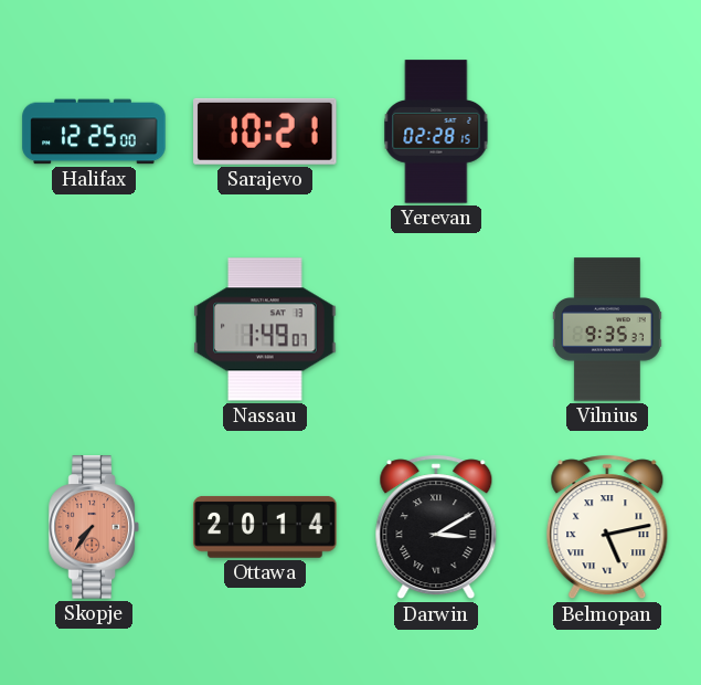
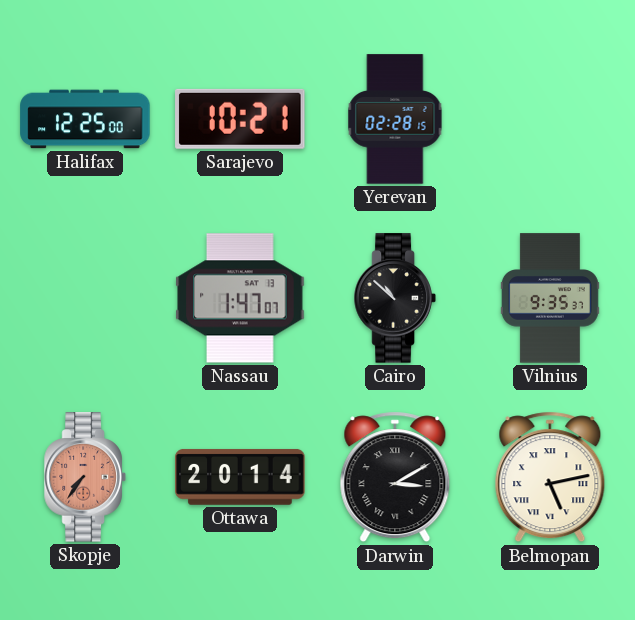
Nassau: 1:49 -> 1:47 (240, 298)
Cairo: none -> 10:52 (395, 298)
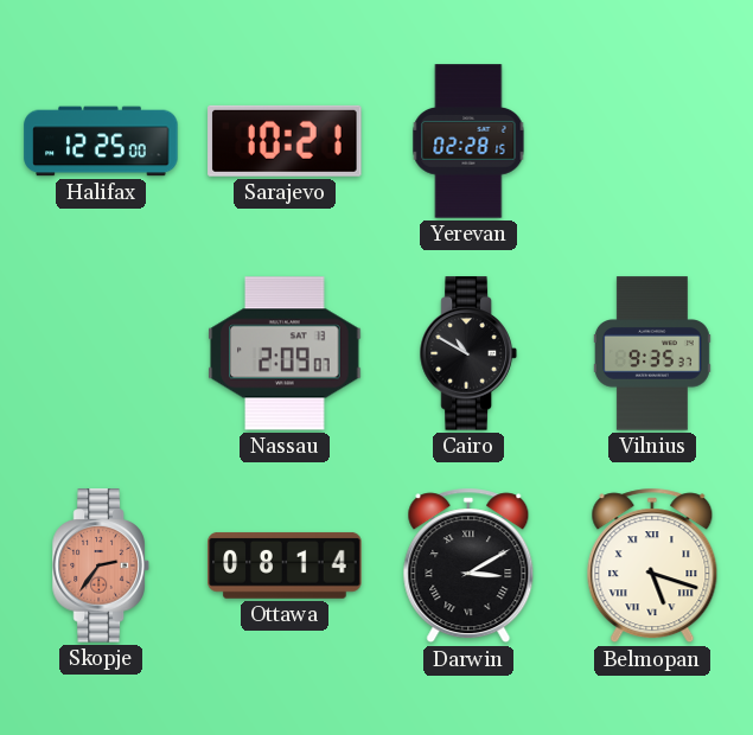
Nassau: 1:47 -> 2:09 (285, 353)
Cairo: 10:52 -> 10:50 (468, 353)
Skopje: 7:36 -> 2:36 (101, 565)
Ottawa: 20:14 -> 08:14 (285, 565)
Belmopan: 5:13 -> 5:18 (652, 565)
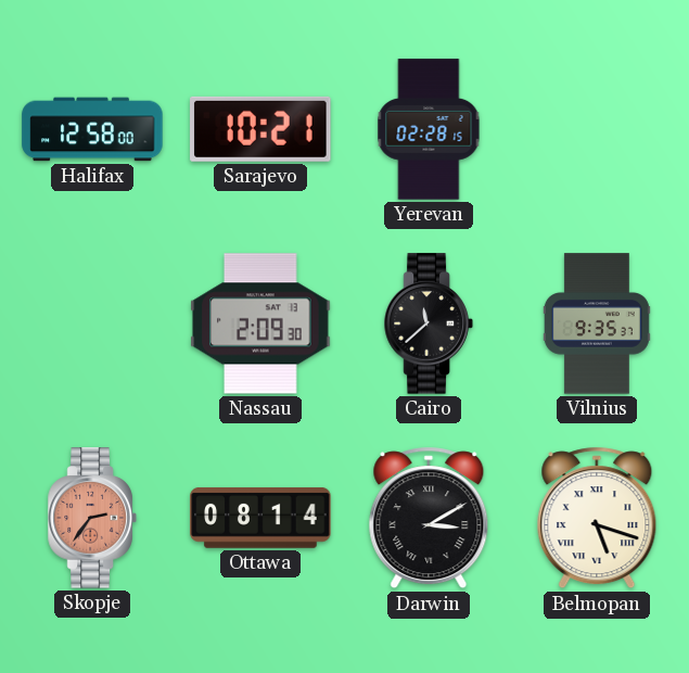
Halifax: 12:25 -> 12:58 (92, 129)
Nassau: 2:09:07 -> 2:09:30 (260, 323)
Cairo: 10:50 -> 11:38 (429, 323)
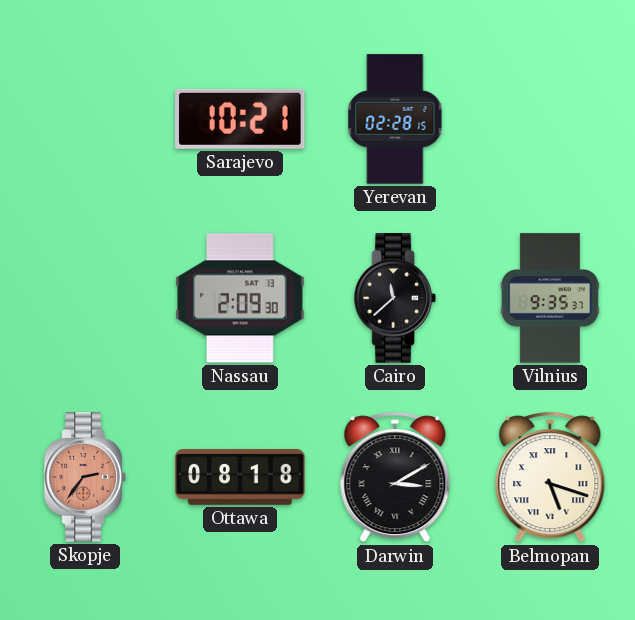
Halifax: 12:58 -> none (92, 129)
Ottawa: 08:14 -> 08:18 (240, 477)
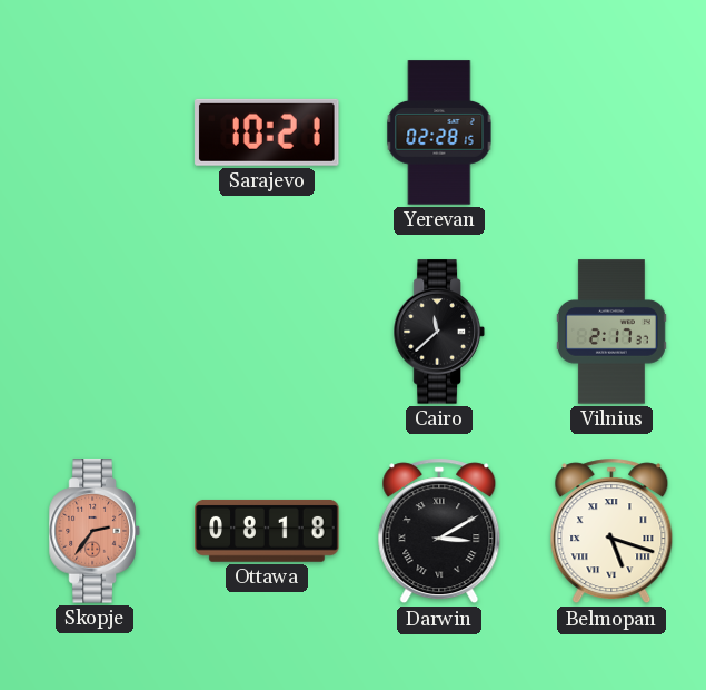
Nassau: 2:09 -> none (240, 298)
Vilnius: 9:35 -> 2:17 (611, 332)
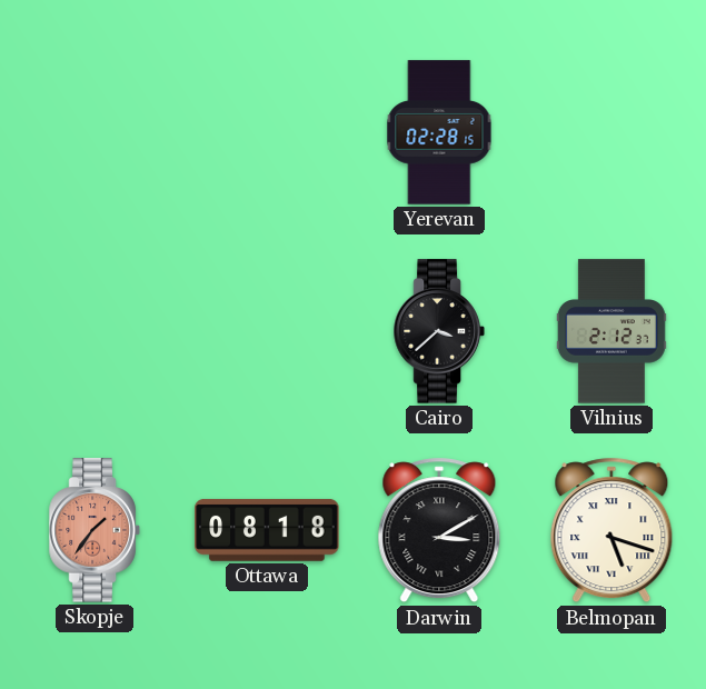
Sarajevo: 10:21 -> none (267, 132)
Cairo: 11:38 -> 3:38 (439, 331)
Vilnius: 2:17 -> 2:12 (611, 331)
Skopje: 2:36 -> 1:36 (95, 530)
